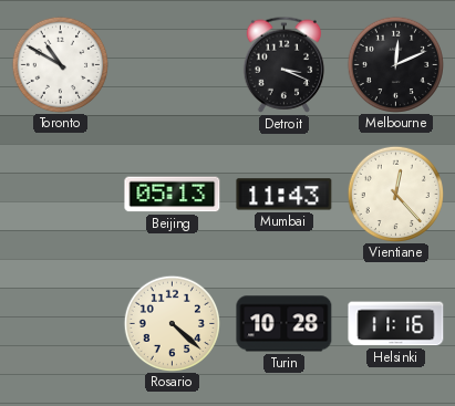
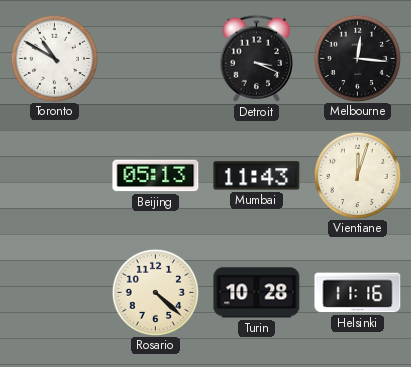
Melbourne: 12:11 -> 12:16 (357, 58)
Vientiane: 12:23 -> 12:03 (357, 175)
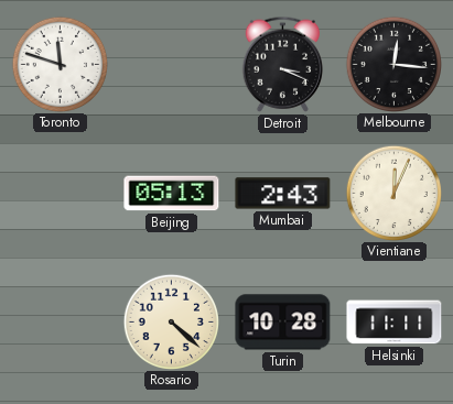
Toronto: 10:50 -> 11:48 (60, 64)
Mumbai: 11:43 -> 2:43 (283, 194)
Vientiane: 12:03 -> 12:04 (393, 193)
Helsinki: 11:16 -> 11:11 (395, 323)
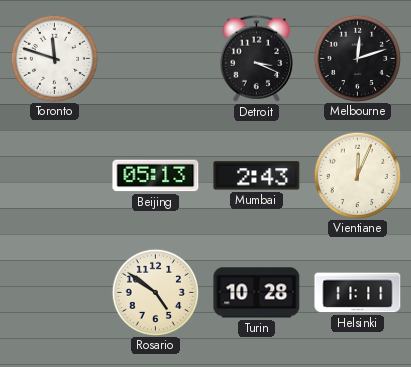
Melbourne: 12:16 -> 12:12 (357, 58)
Rosario: 4:22 -> 4:51 (155, 292)
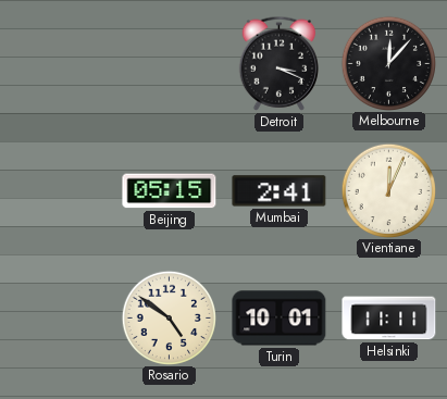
Toronto: 11:48 -> none (54, 58)
Melbourne: 12:12 -> 12:07 (388, 63)
Beijing: 05:13 -> 05:15 (170, 191)
Mumbai: 2:43 -> 2:41 (280, 191)
Turin: 10:28 -> 10:01 (280, 319)
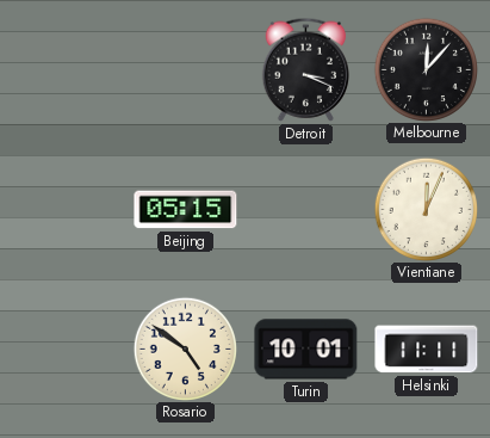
Mumbai: 2:41 -> none (280, 191)
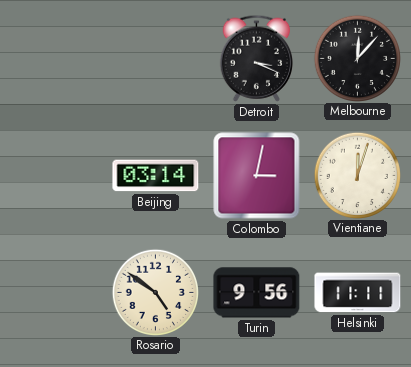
Beijing: 05:15 -> 03:14 (156, 176)
Colombo: none -> 3:02 (257, 176)
Vientiane: 12:04 -> 12:03 (357, 175)
Turin: 10:01 -> 9:56 (257, 293)
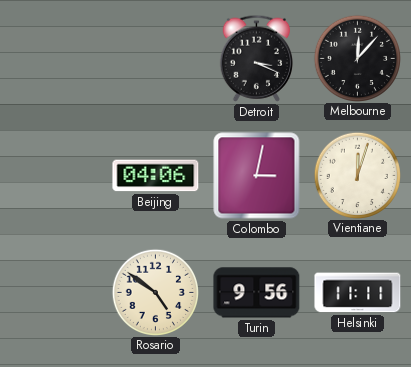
Beijing: 03:14 -> 04:06 (156, 176)
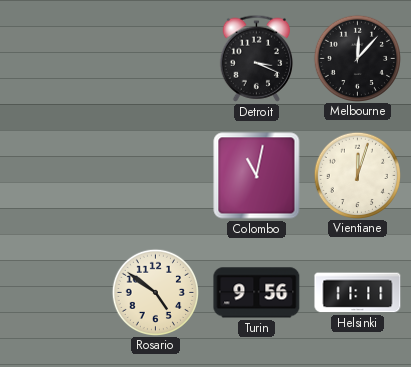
Beijing: 04:06 -> none (156, 176)
Colombo: 3:02 -> 11:02 (257, 176)
